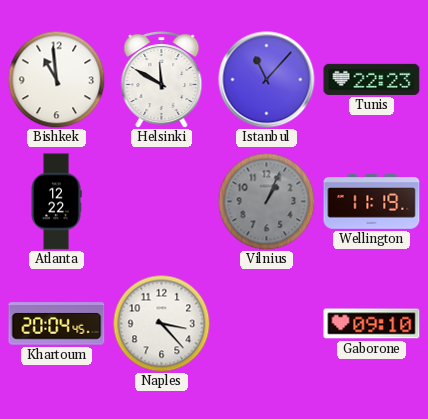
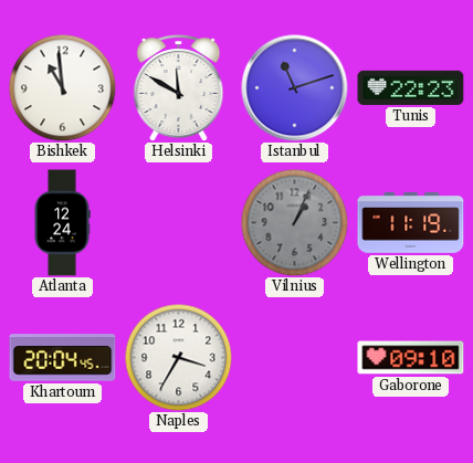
Istanbul: 11:07 -> 11:12 (295, 88)
Atlanta: 12:22 -> 12:24 (62, 223)
Naples: 3:23 -> 3:35 (178, 357)
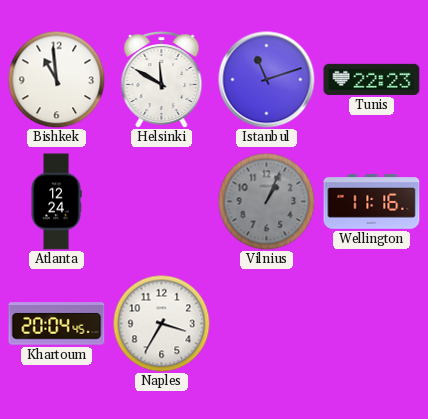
Wellington: 11:19 -> 11:16 (372, 202)
Gaborone: 09:10 -> none (411, 358)
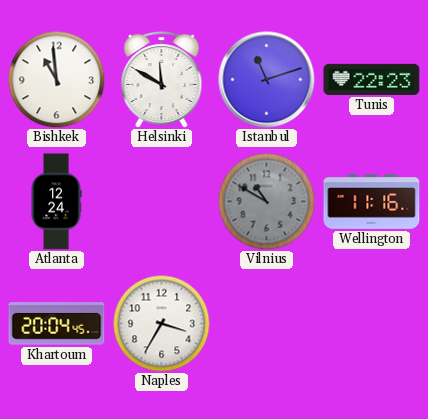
Vilnius: 1:04 -> 10:50 (266, 201)
